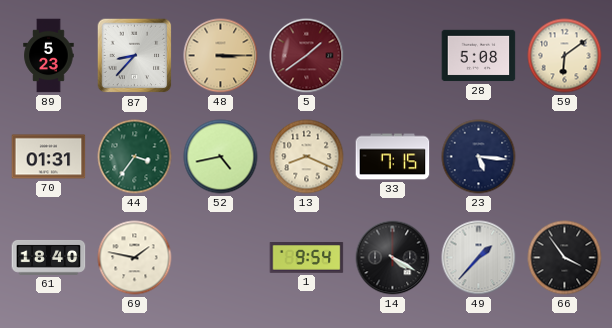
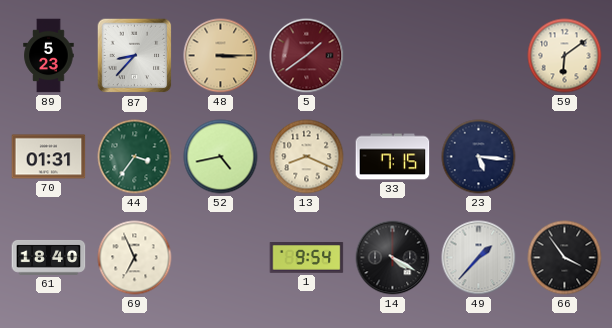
28: 5:08 -> none (479, 56)
69: 1:47 -> 6:56 (135, 258)
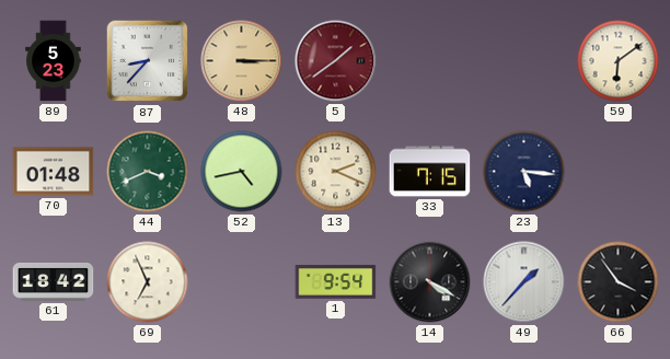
70: 01:31 -> 01:48 (54, 172)
44: 3:36 -> 3:41 (148, 172)
13: 8:19 -> 2:19 (336, 172)
61: 18:40 -> 18:42 (54, 282)
